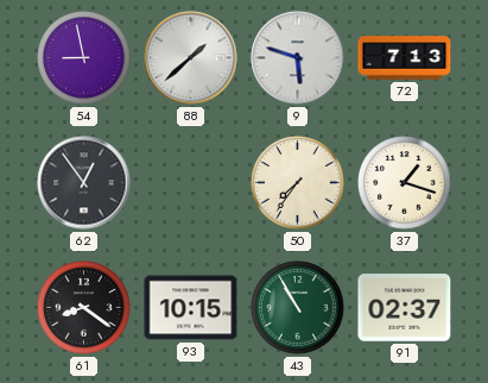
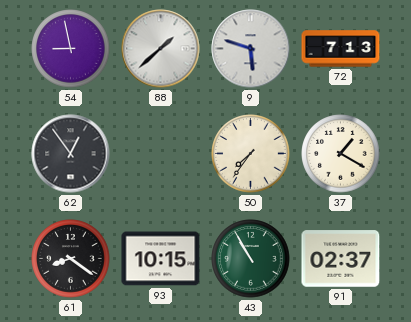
37: 1:18 -> 1:20 (341, 154)
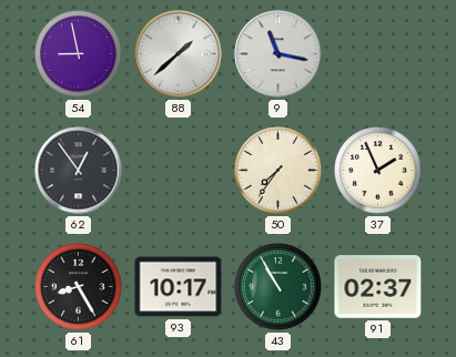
9: 5:48 -> 11:17 (278, 54)
72: 7:13 -> none (341, 49)
37: 1:20 -> 1:56 (378, 171)
61: 8:21 -> 8:25 (79, 287)
93: 10:15 -> 10:17 (179, 287)
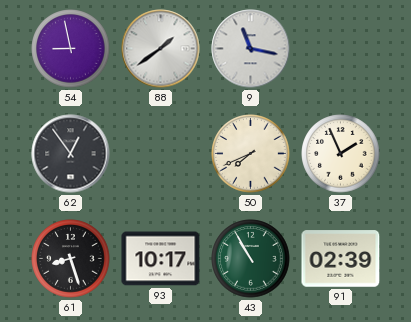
88: 1:38 -> 1:39 (161, 49)
50: 7:36 -> 7:41 (251, 154)
61: 8:25 -> 8:27 (71, 259)
91: 02:37 -> 02:39 (341, 259)
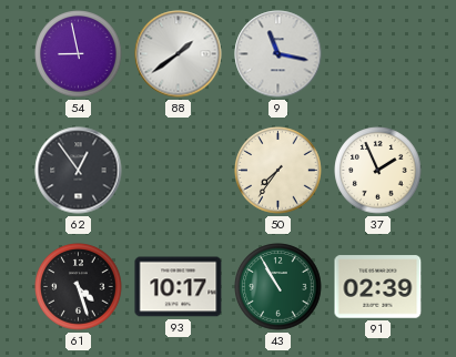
50: 7:41 -> 7:36 (278, 171)
61: 8:27 -> 4:27 (79, 287)
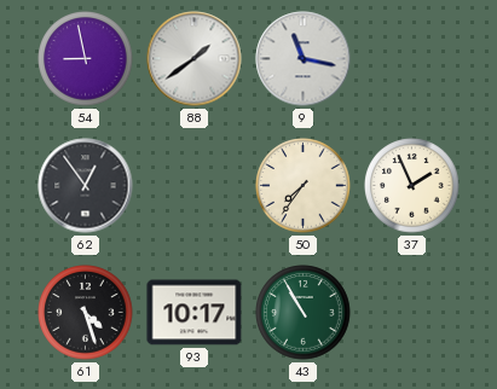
91: 02:39 -> none (378, 287)
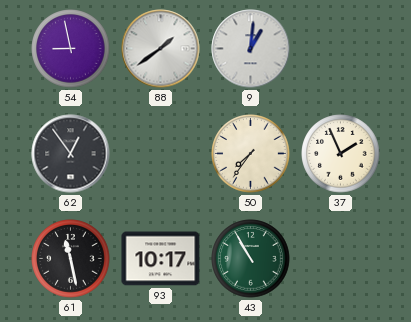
9: 11:17 -> 1:01 (251, 49)
61: 4:27 -> 11:28 (71, 259)
